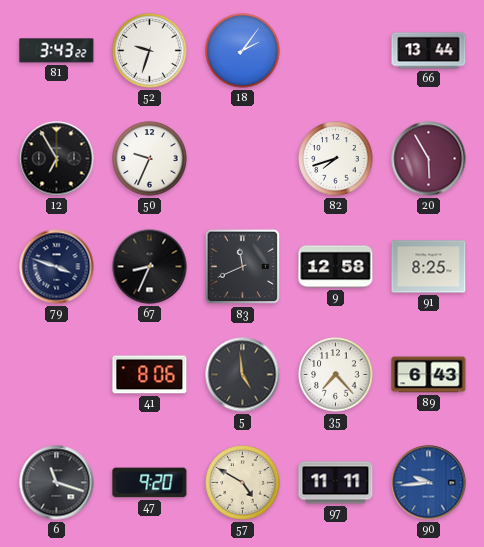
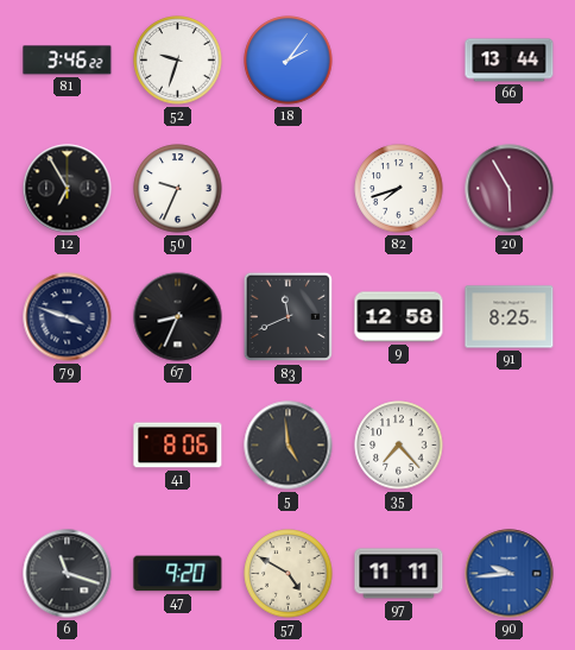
81: 3:43 -> 3:46 (68, 61)
89: 6:43 -> none (429, 375)
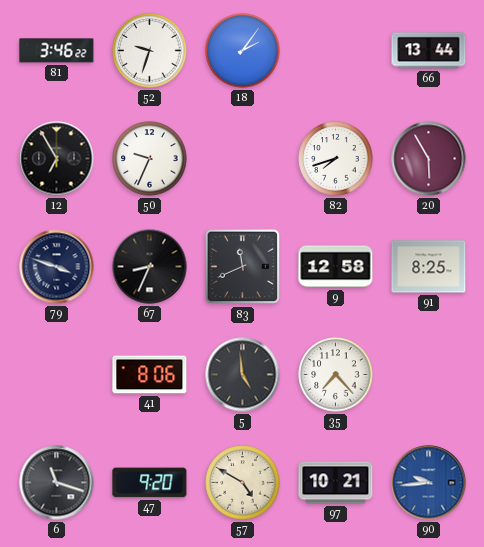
97: 11:11 -> 10:21 (336, 483)
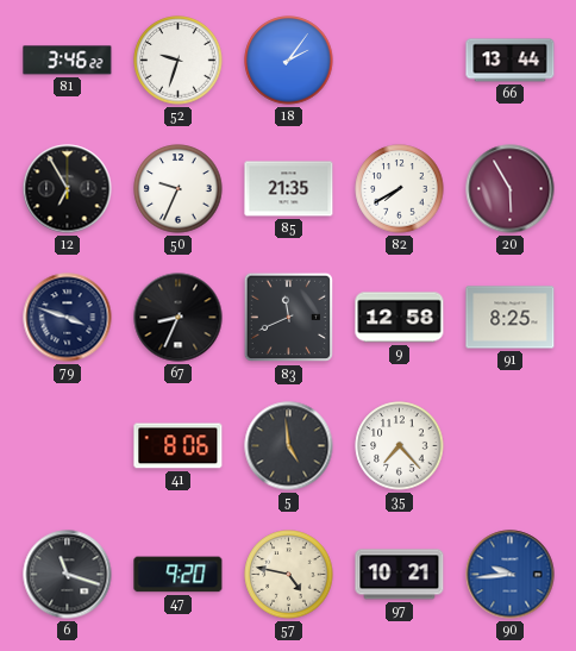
85: none -> 21:35 (289, 189)
82: 7:42 -> 7:40 (400, 189)
57: 4:50 -> 4:47 (289, 575)
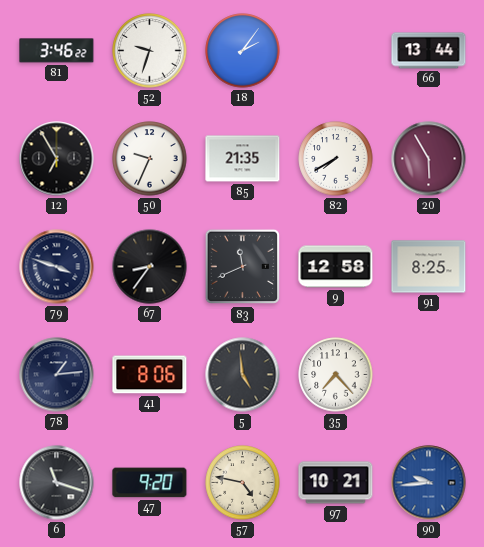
67: 8:34 -> 8:36 (150, 267)
78: none -> 1:14 (57, 375)
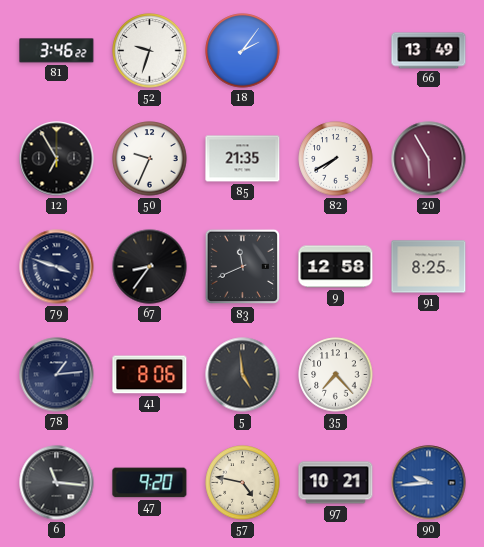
66: 13:44 -> 13:49 (429, 51)
6: 11:18 -> 11:16 (57, 483)
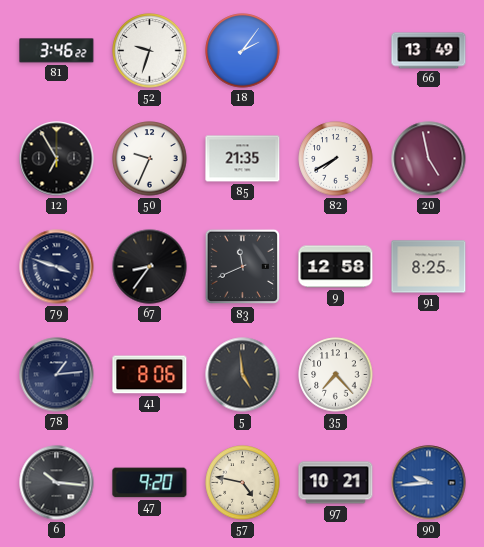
20: 5:55 -> 4:58 (429, 159)
6: 11:16 -> 10:16 (57, 483)
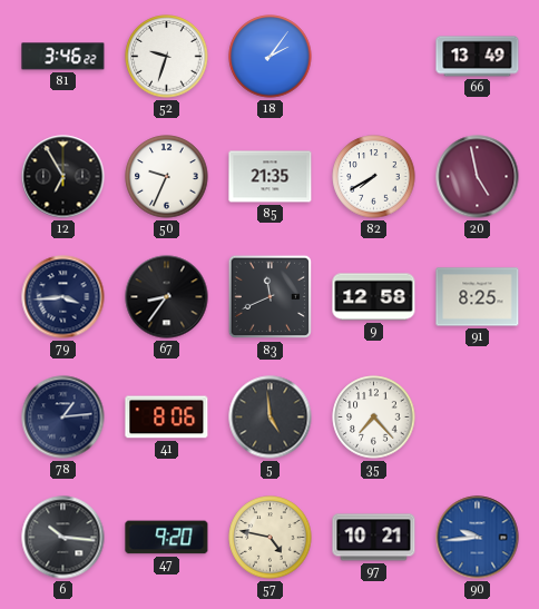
79: 3:48 -> 3:44 (63, 297)
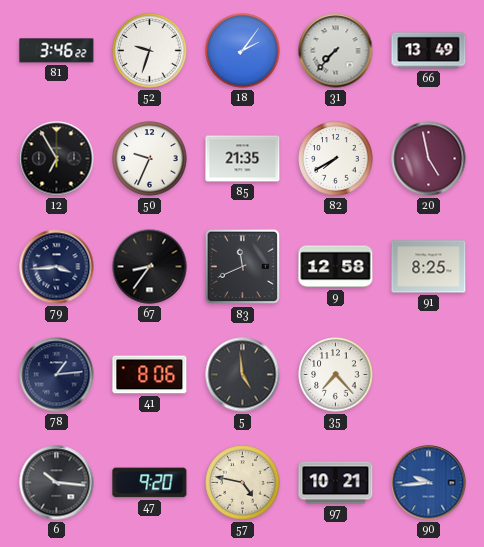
31: none -> 7:37 (336, 51)
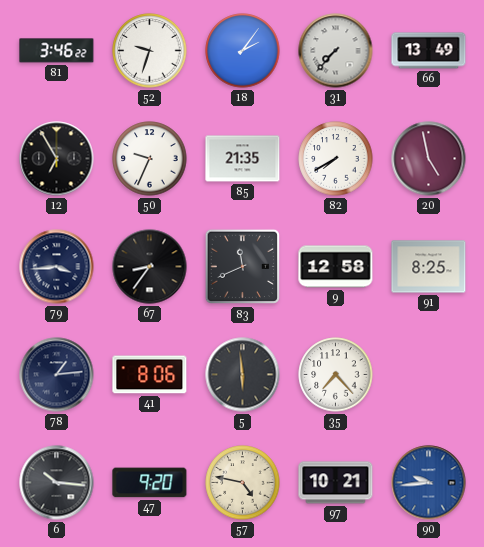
5: 4:59 -> 5:59 (243, 375)
